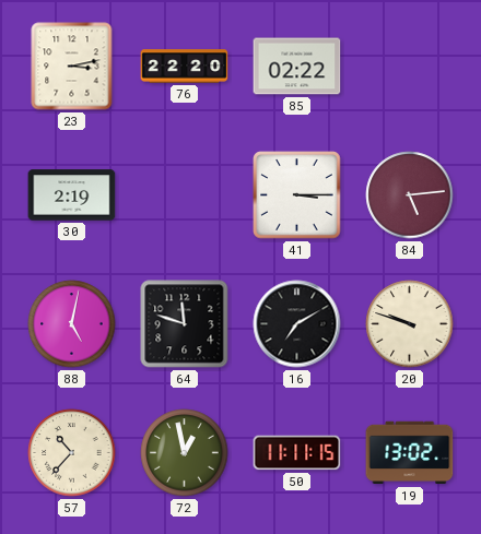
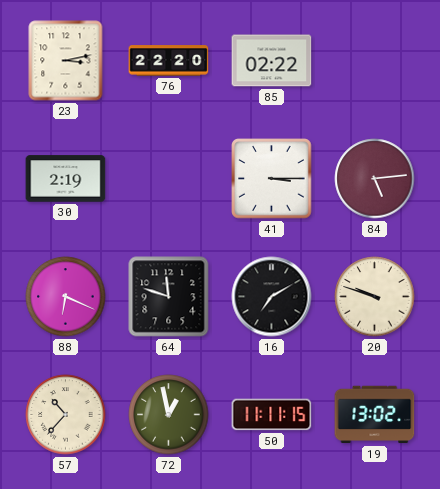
88: 5:02 -> 6:19 (66, 297)
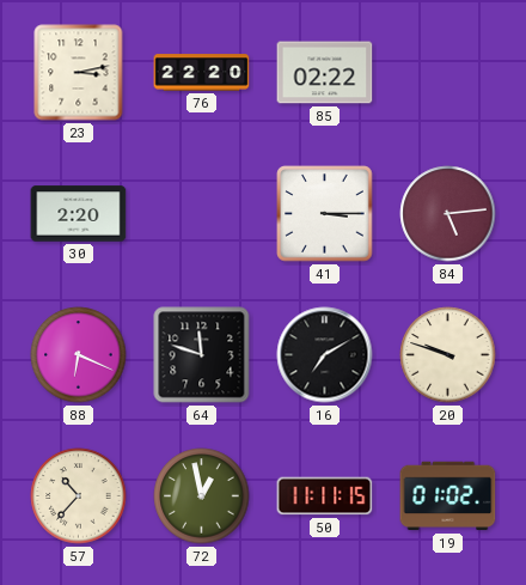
30: 2:19 -> 2:20 (79, 214)
19: 13:02 -> 01:02 (448, 496)
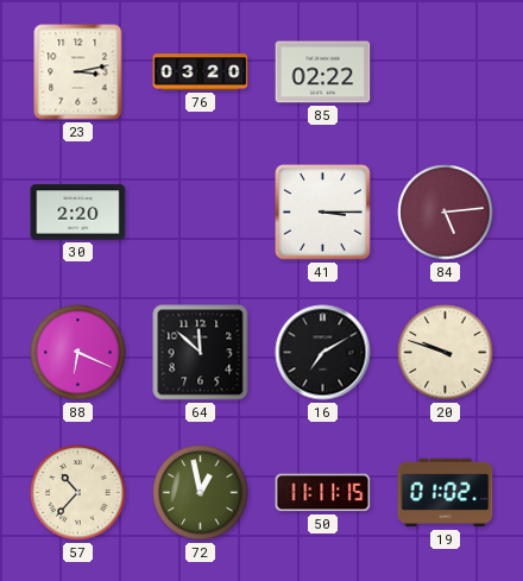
76: 22:20 -> 03:20 (201, 72)
64: 11:48 -> 11:52 (201, 353)
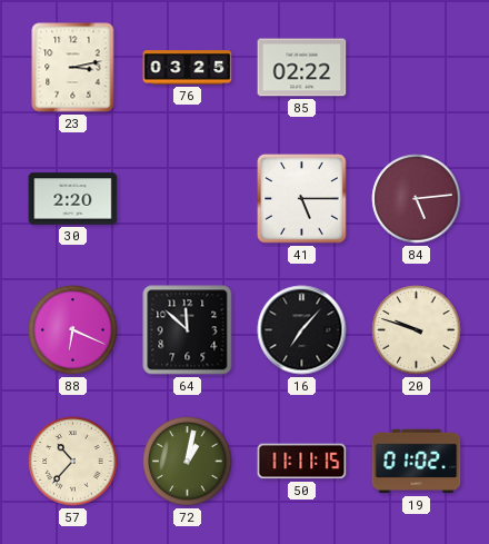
76: 03:20 -> 03:25 (188, 68)
41: 3:15 -> 5:15 (302, 199)
16: 7:10 -> 7:07 (302, 330)
72: 12:58 -> 1:02 (188, 462)
